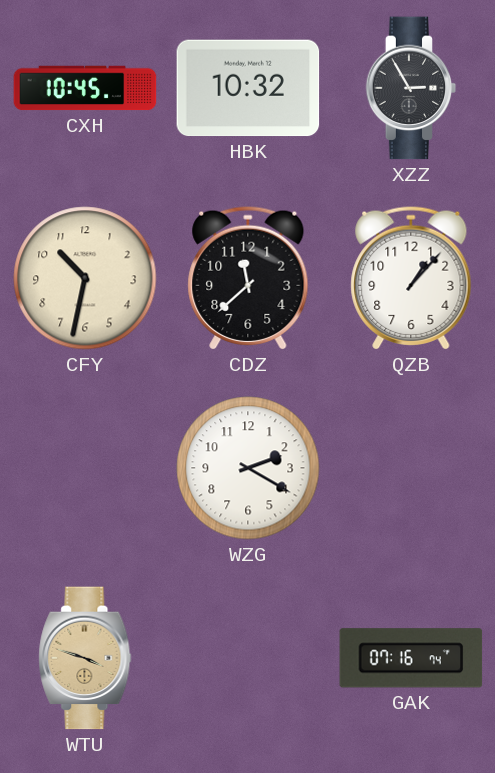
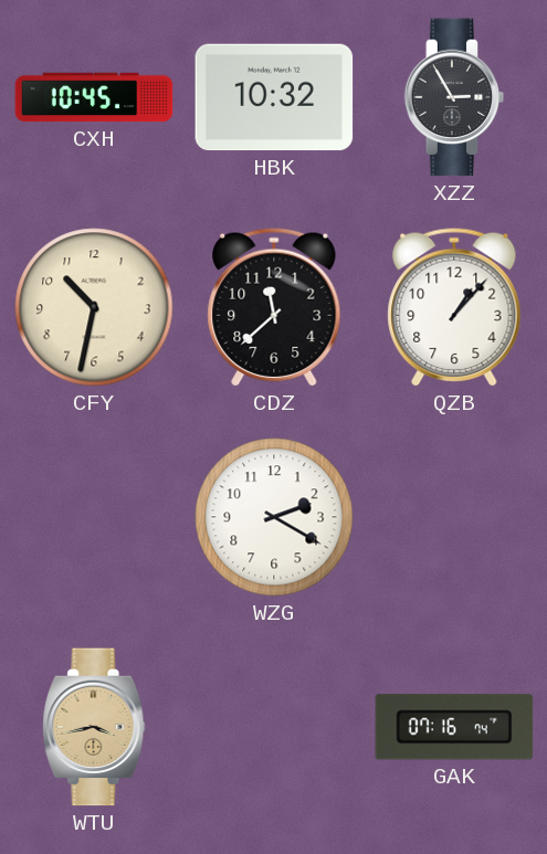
WTU: 3:48 -> 3:43 (94, 727)
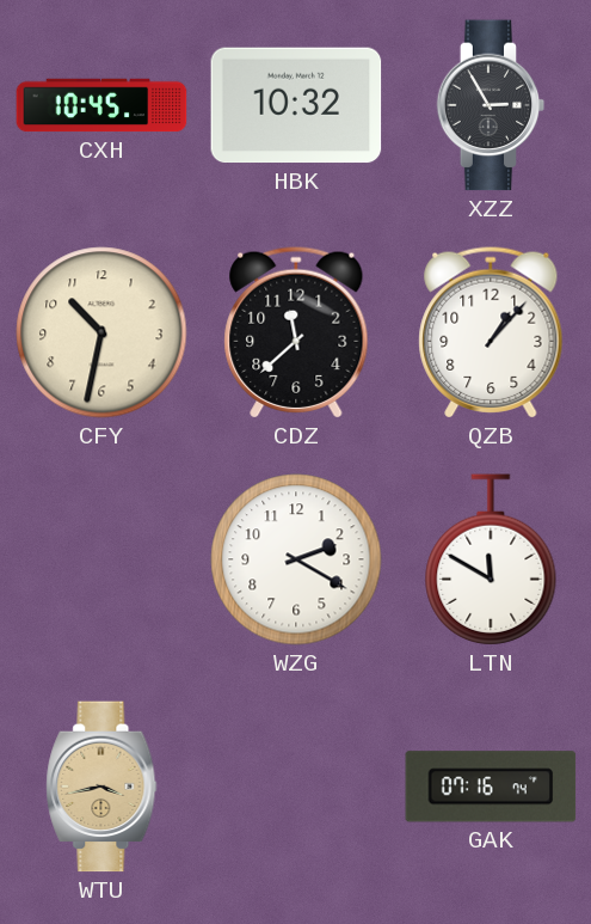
LTN: none -> 11:50 (491, 559)
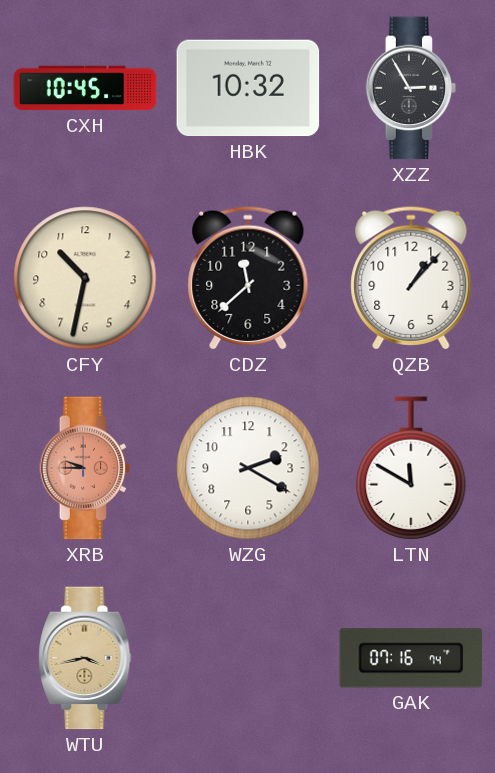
XRB: none -> 9:45 (85, 468)
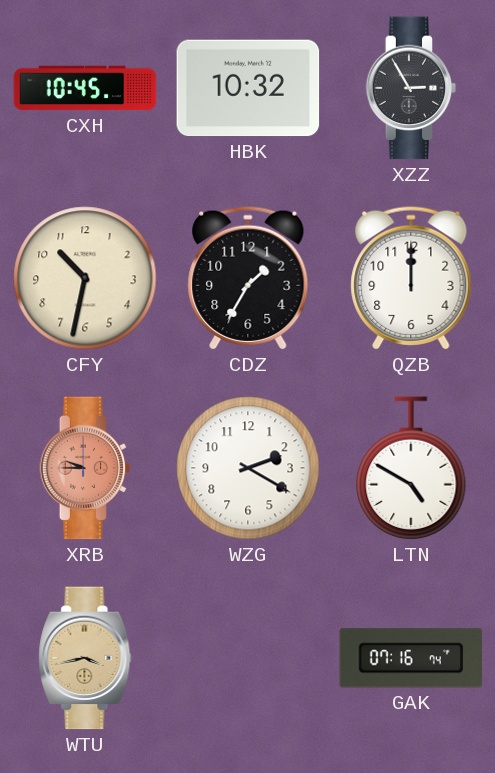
CDZ: 11:38 -> 1:35 (248, 278)
QZB: 1:07 -> 12:00 (411, 278)
LTN: 11:50 -> 4:50 (411, 468)
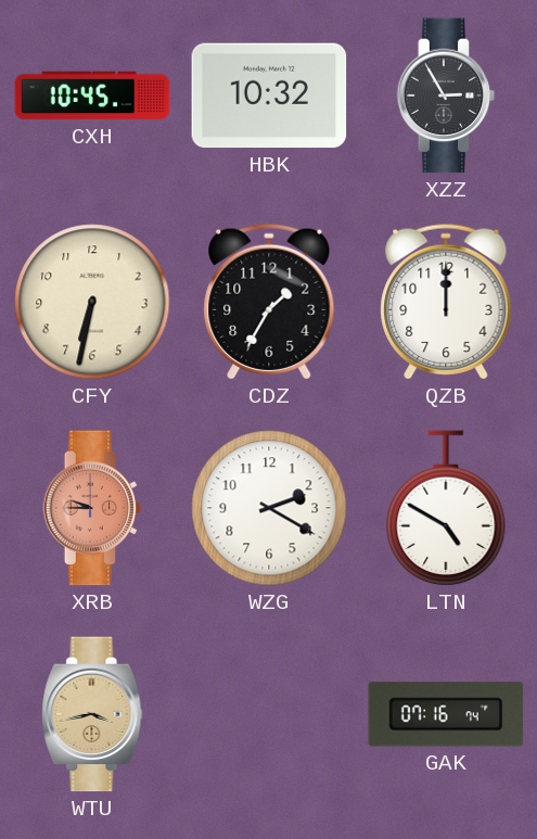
CFY: 10:32 -> 6:32 (92, 302)
